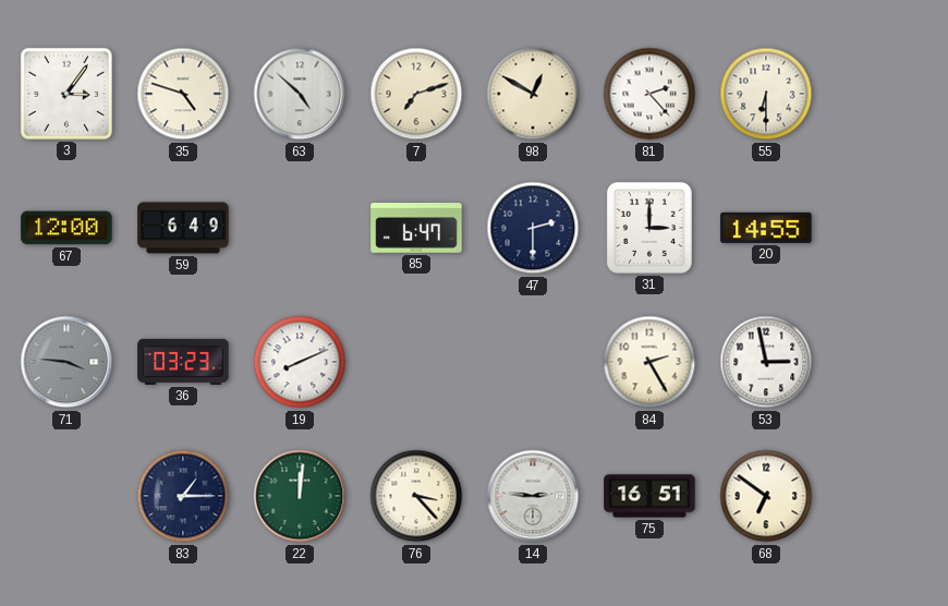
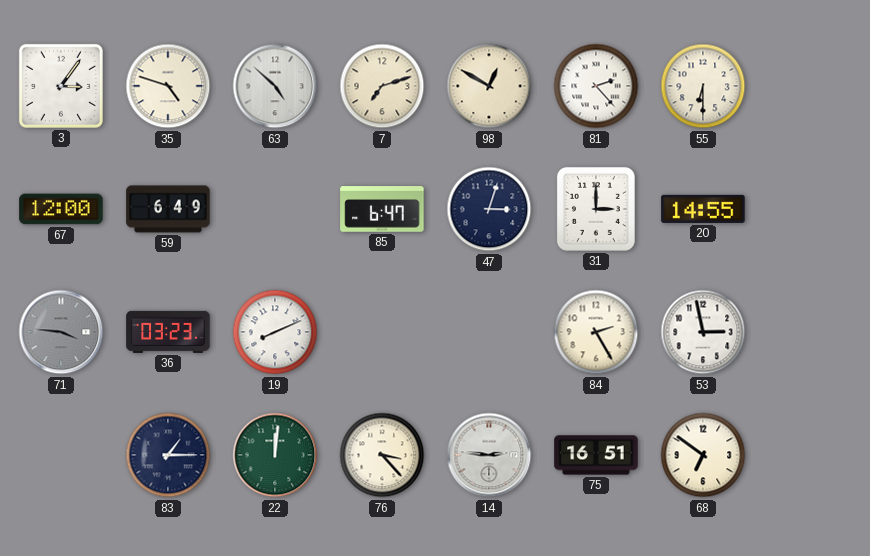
47: 2:30 -> 3:03 (489, 209)
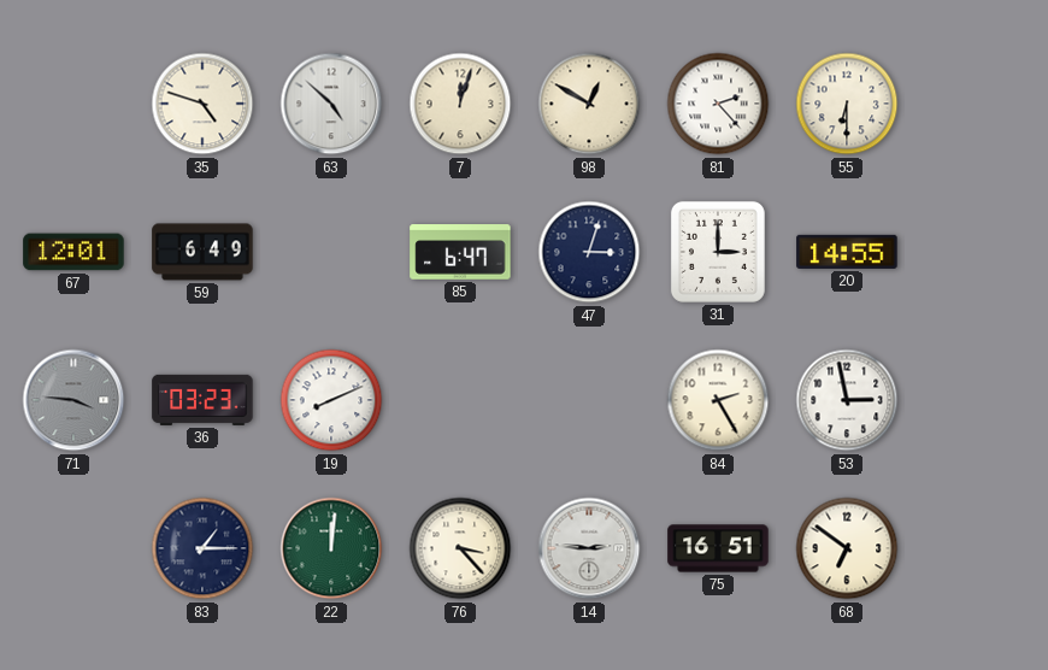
3: 3:06 -> none (61, 86)
7: 7:12 -> 12:03 (460, 104)
67: 12:00 -> 12:01 (73, 252)
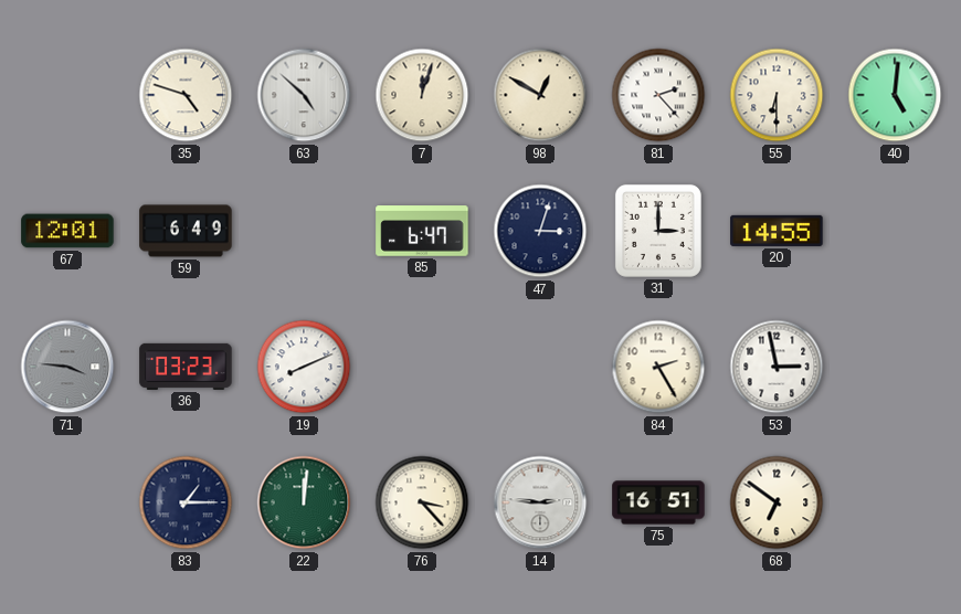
40: none -> 5:01 (895, 95)
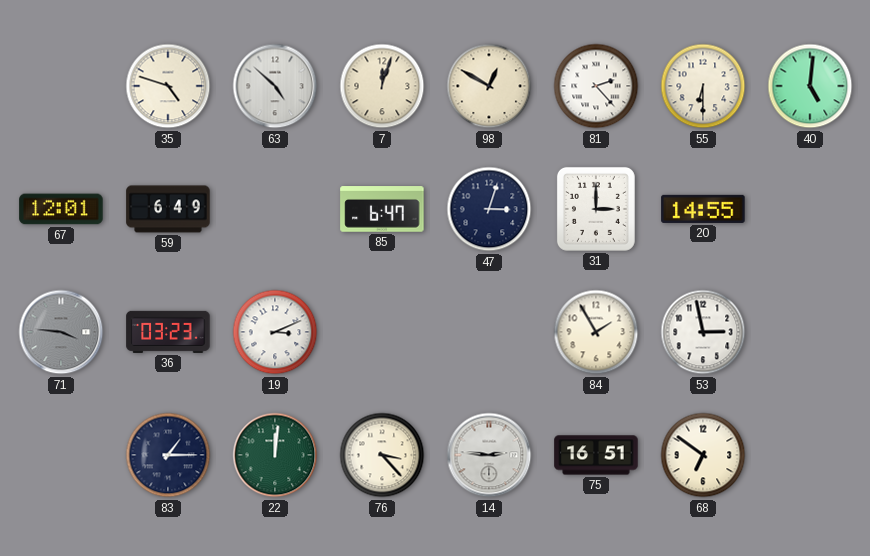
19: 8:11 -> 3:11 (275, 332)
84: 2:25 -> 1:55 (596, 332)
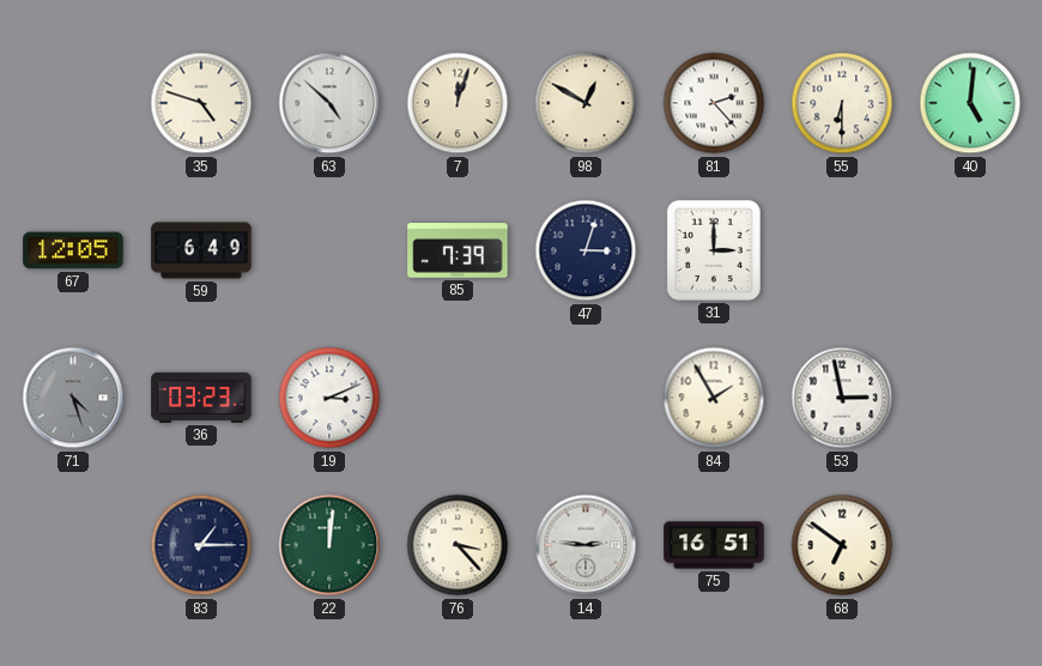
67: 12:01 -> 12:05 (73, 250)
85: 6:47 -> 7:39 (458, 250)
20: 14:55 -> none (703, 209)
71: 3:46 -> 4:27 (73, 398)
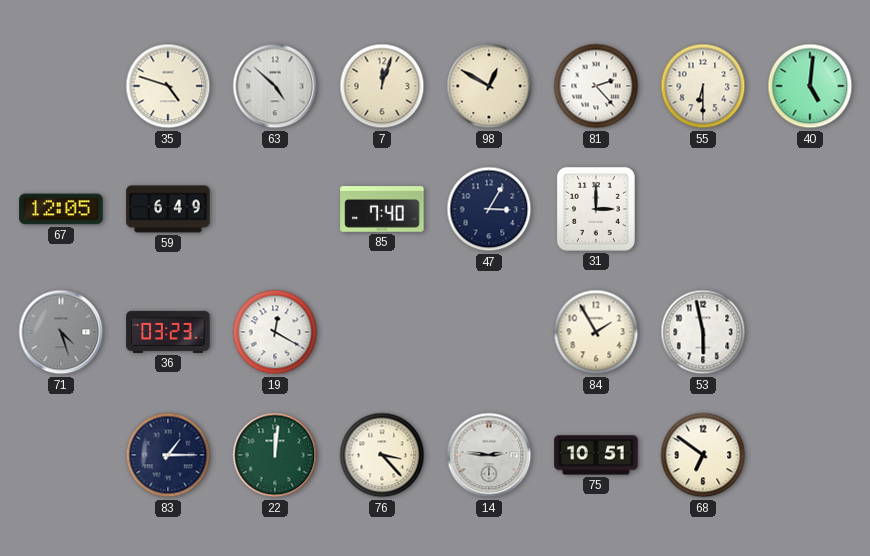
85: 7:39 -> 7:40 (382, 209)
47: 3:03 -> 3:05 (489, 209)
19: 3:11 -> 12:20 (275, 332)
53: 2:58 -> 5:58 (703, 332)
75: 16:51 -> 10:51 (596, 455)
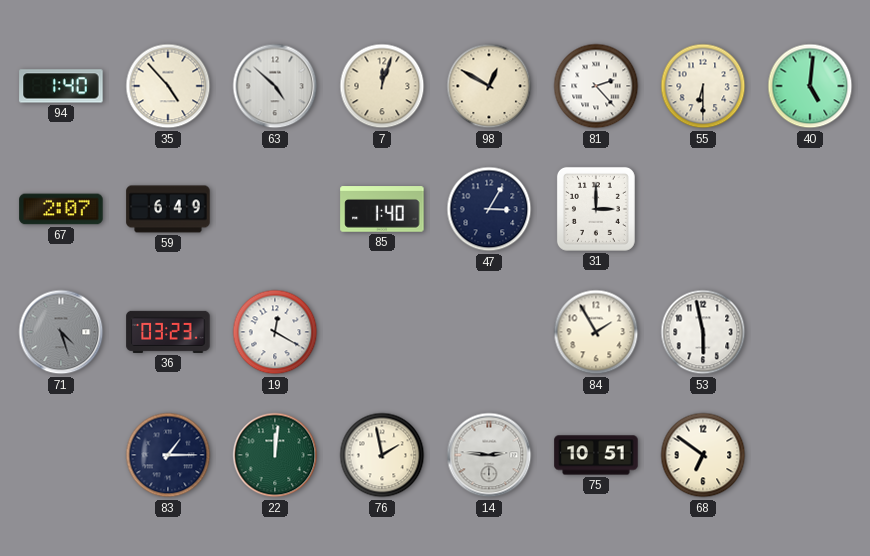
94: none -> 1:40 (61, 86)
35: 4:48 -> 4:53 (168, 86)
67: 12:05 -> 2:07 (61, 209)
85: 7:40 -> 1:40 (382, 209)
76: 3:23 -> 1:58 (382, 455)
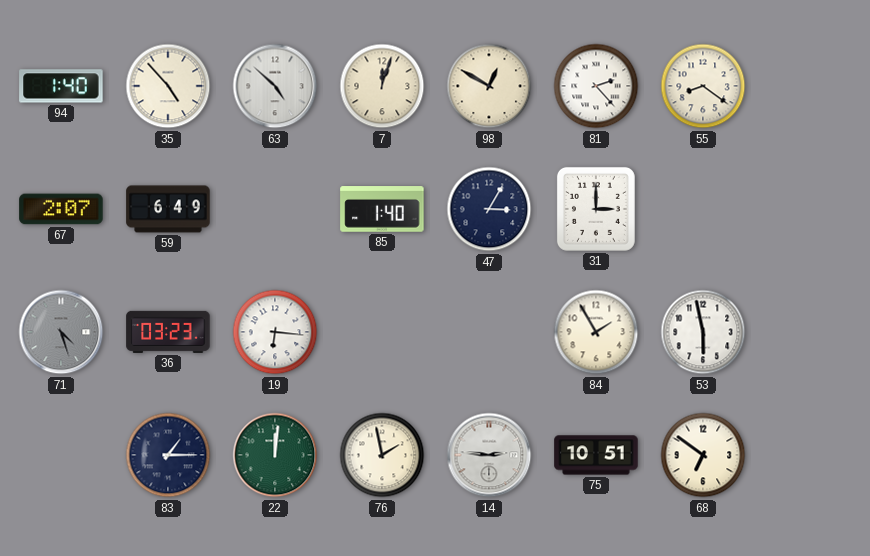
55: 6:30 -> 8:21 (703, 86)
40: 5:01 -> none (810, 86)
19: 12:20 -> 6:16 (275, 332)
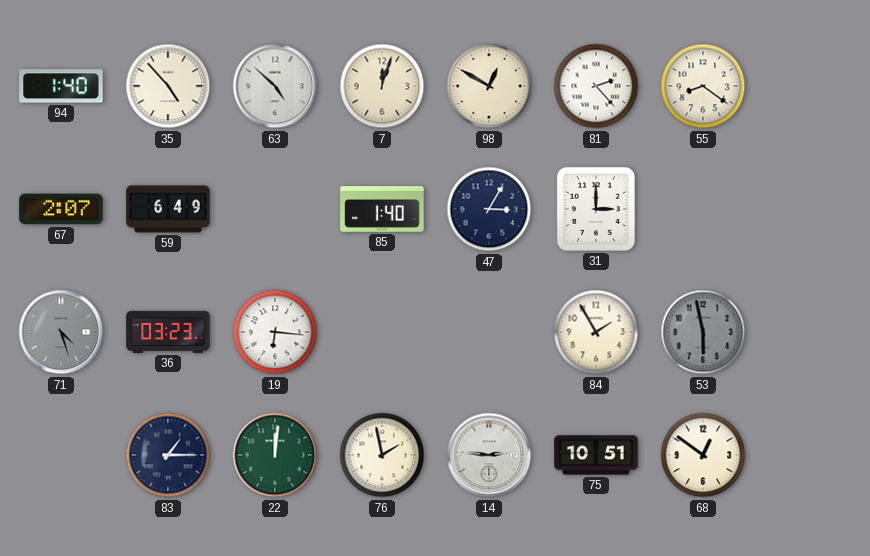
53 dial: white -> grey (703, 332)
68: 6:51 -> 12:51 (703, 455)
